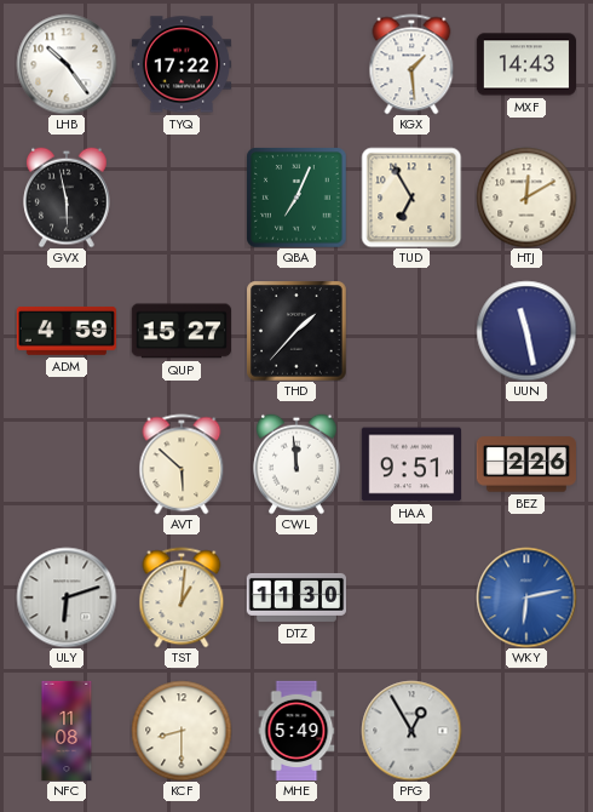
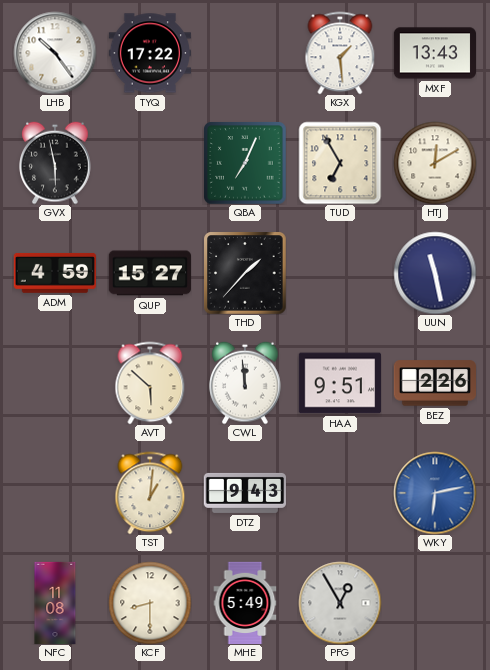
MXF: 14:43 -> 13:43 (434, 53)
ULY: 6:12 -> none (67, 597)
DTZ: 11:30 -> 9:43 (245, 493)
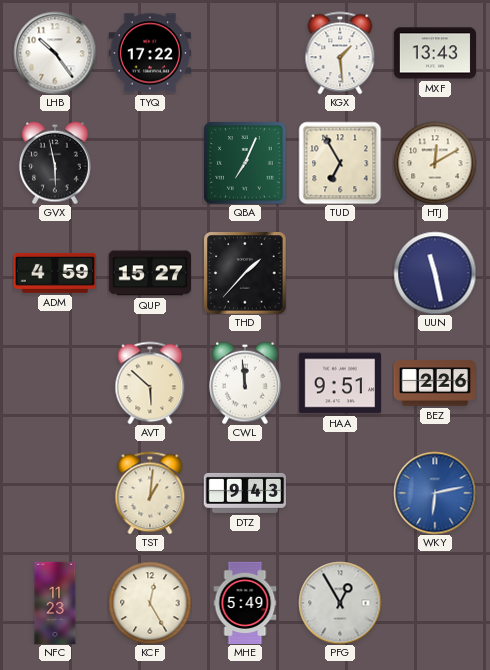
NFC: 11:08 -> 11:23 (55, 603)
KCF: 8:30 -> 12:25 (150, 603)
